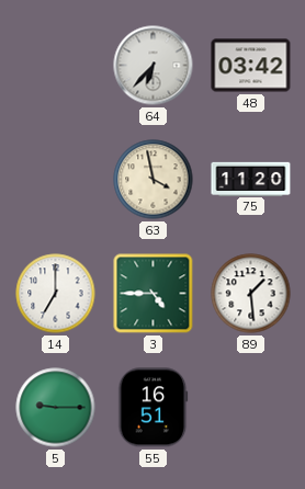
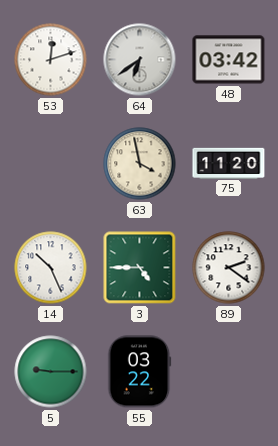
53: none -> 12:12 (51, 60)
64: 6:37 -> 6:39 (140, 60)
14: 7:00 -> 10:26 (51, 268)
89: 1:29 -> 2:21 (229, 268)
55: 16:51 -> 03:22 (140, 372)
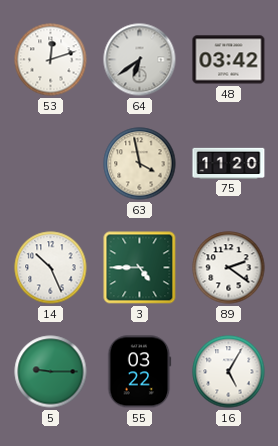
16: none -> 5:05 (229, 372)
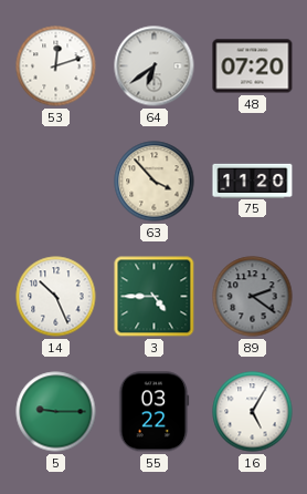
48: 03:42 -> 07:20 (253, 66)
63: 3:58 -> 3:53 (155, 182)
89 dial: white -> grey (253, 297)
